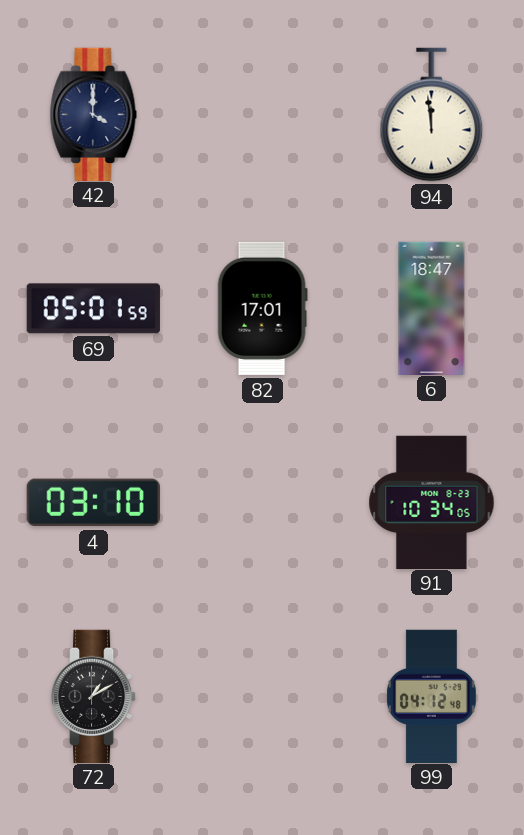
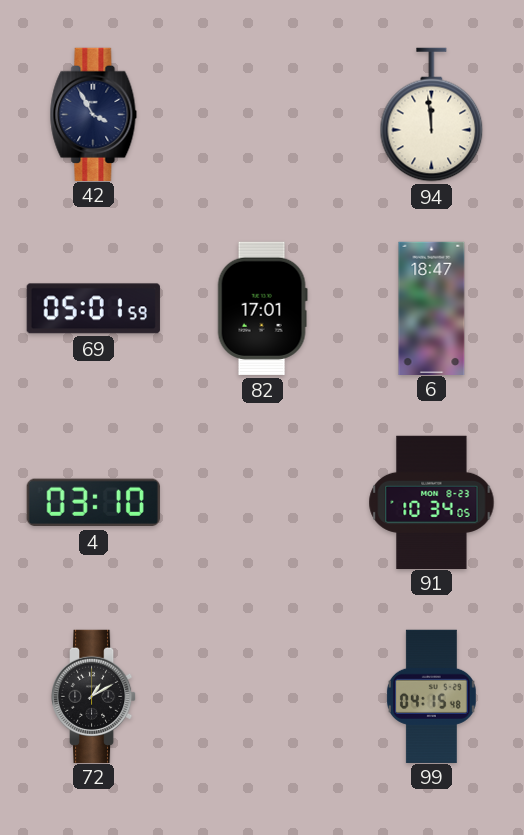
42: 4:00 -> 3:55 (94, 114)
99: 04:12 -> 04:15 (431, 696)
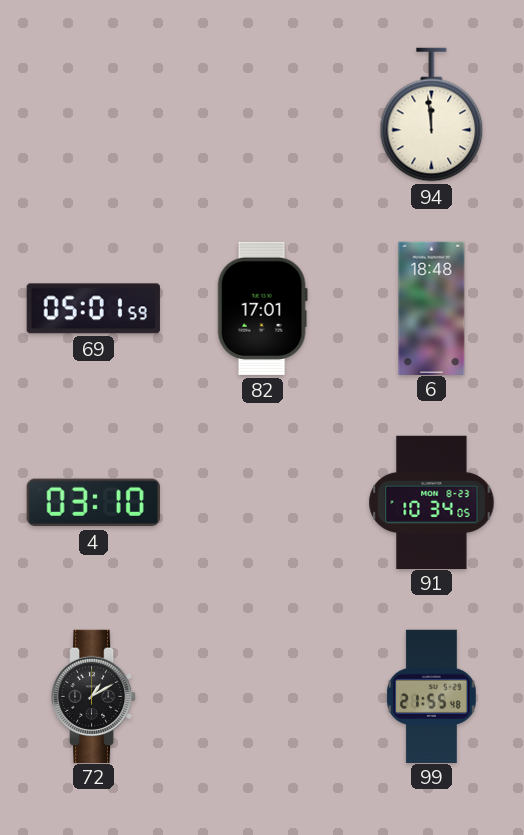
42: 3:55 -> none (94, 114)
6: 18:47 -> 18:48 (432, 308)
99: 04:15 -> 21:55 (431, 696)
